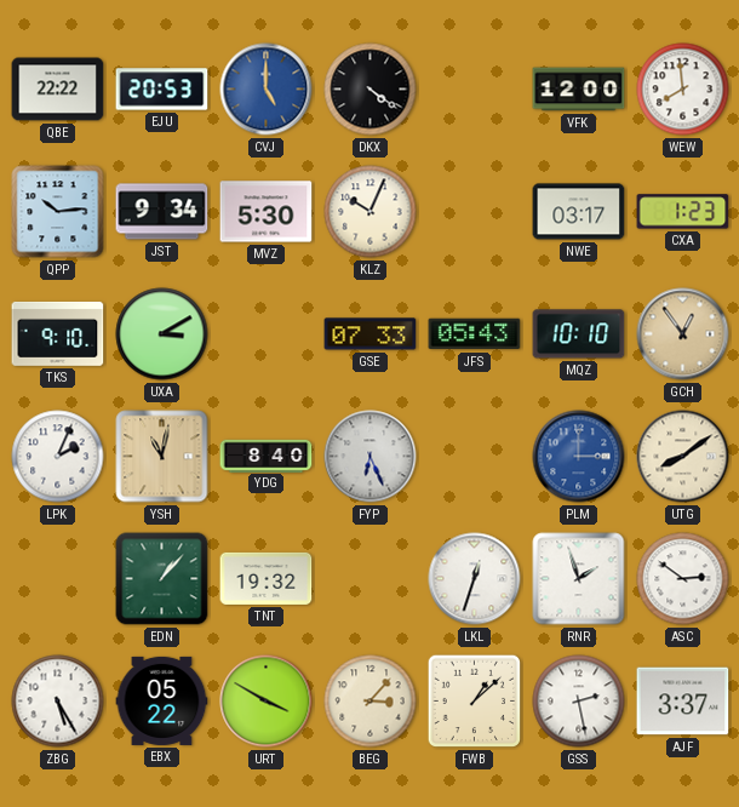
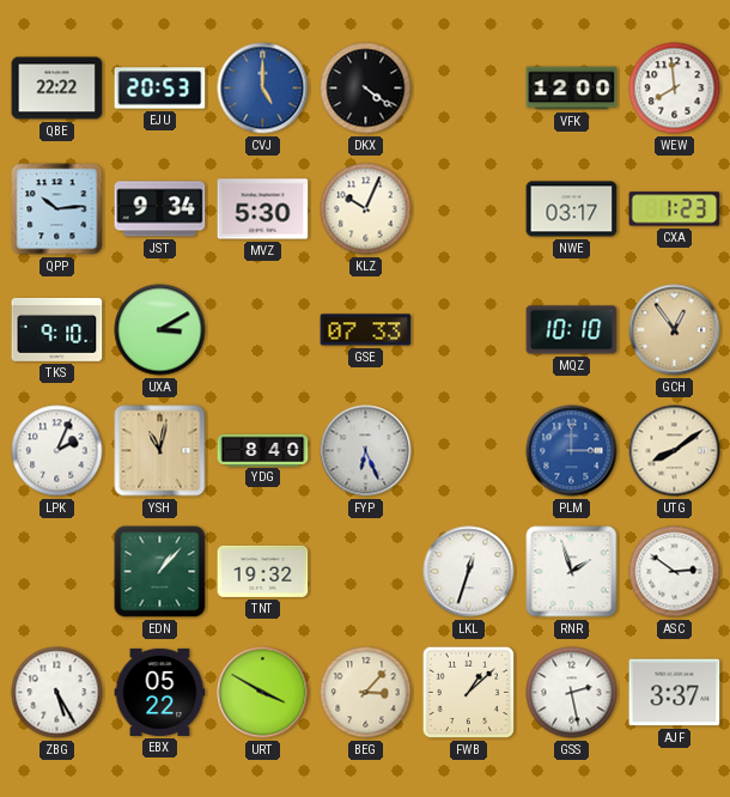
JFS: 05:43 -> none (475, 334)
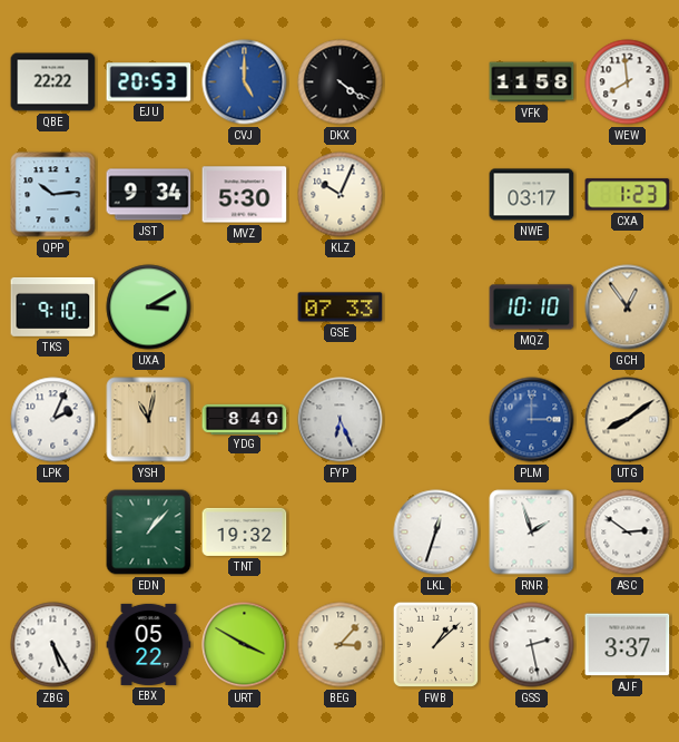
VFK: 12:00 -> 11:58 (532, 82)
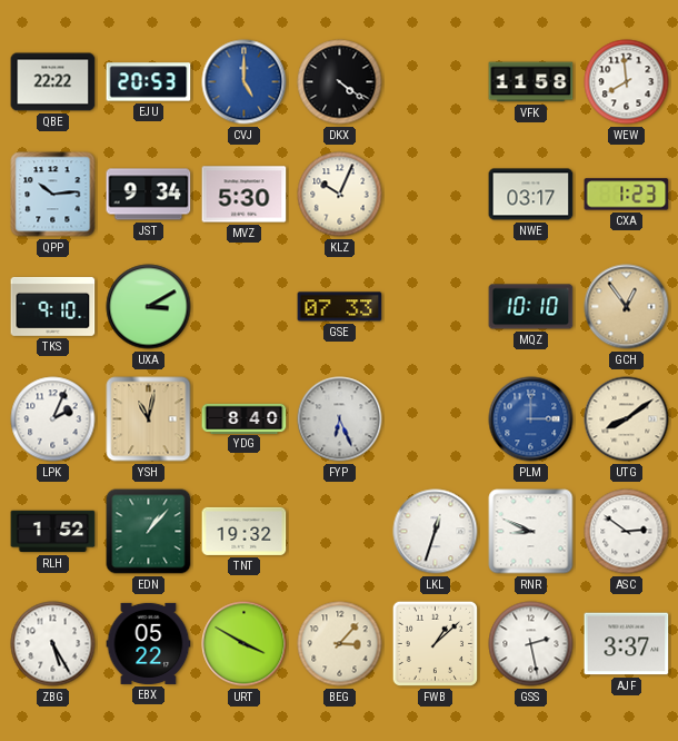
RLH: none -> 1:52 (53, 532)
RNR: 1:57 -> 8:49 (531, 532)
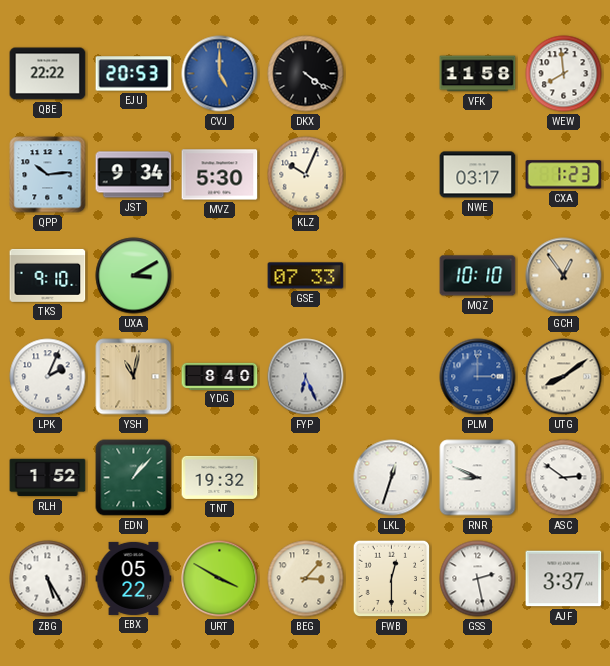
FWB: 1:08 -> 12:30 (392, 579)
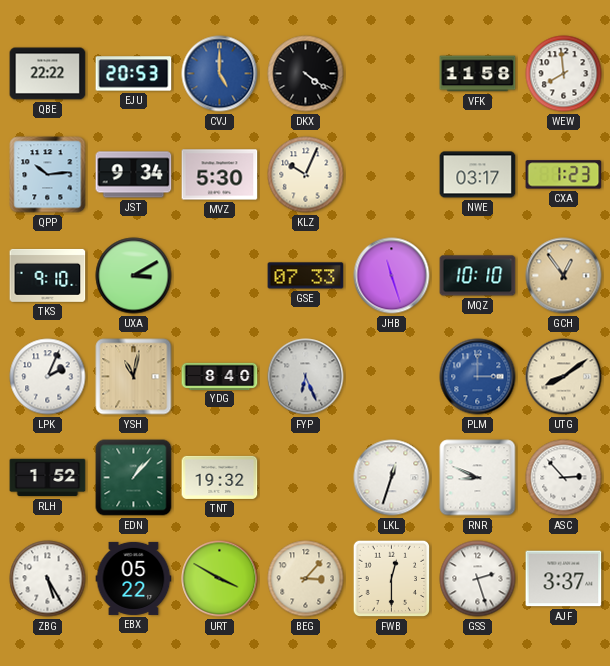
JHB: none -> 11:27 (392, 276)
ASC: 2:51 -> 2:53 (564, 478)
GSS: 2:28 -> 2:27 (478, 579)
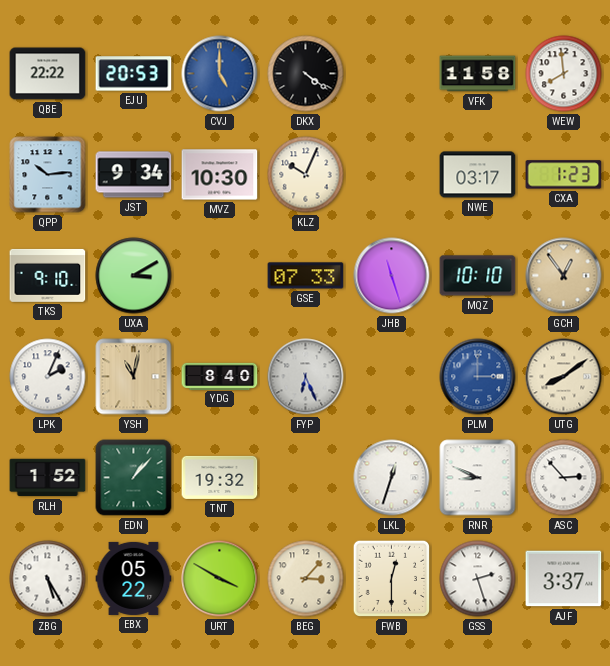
MVZ: 5:30 -> 10:30 (220, 175)
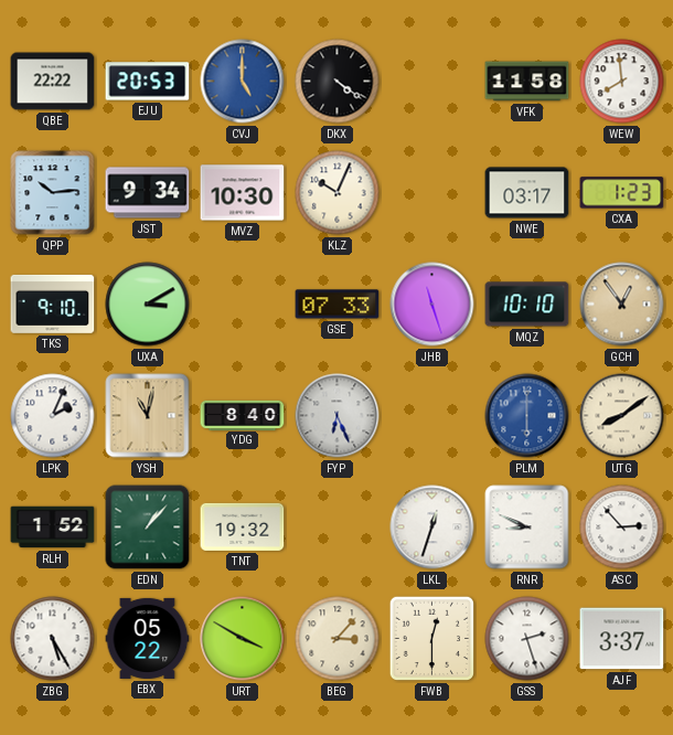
PLM: 3:00 -> 6:00 (527, 416)
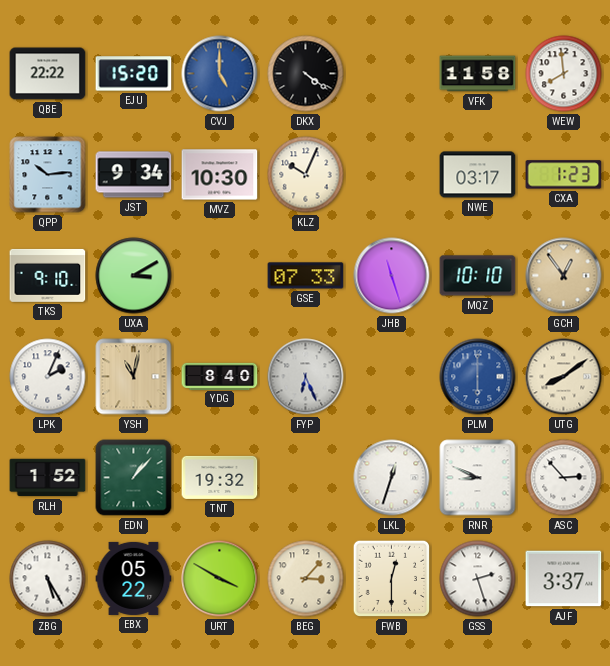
EJU: 20:53 -> 15:20 (134, 74)
